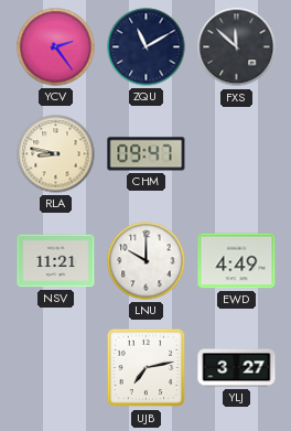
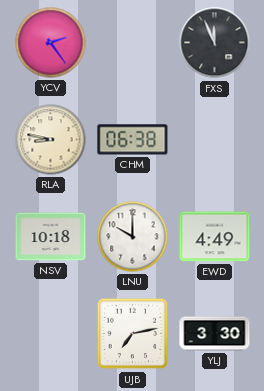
ZQU: 11:10 -> none (147, 47)
FXS: 11:52 -> 11:56 (215, 43)
CHM: 09:47 -> 06:38 (133, 140)
NSV: 11:21 -> 10:18 (51, 237)
YLJ: 3:27 -> 3:30 (215, 334)
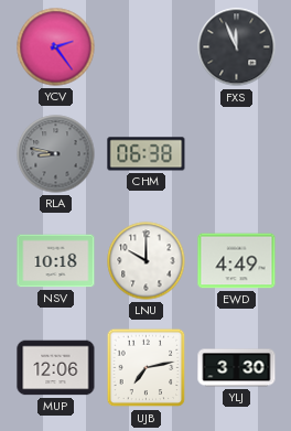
RLA dial: cream -> grey (56, 154)
MUP: none -> 12:06 (56, 368)
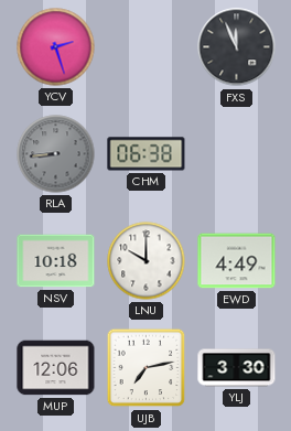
YCV: 2:24 -> 2:27 (56, 47)
RLA: 8:47 -> 8:44 (56, 154)
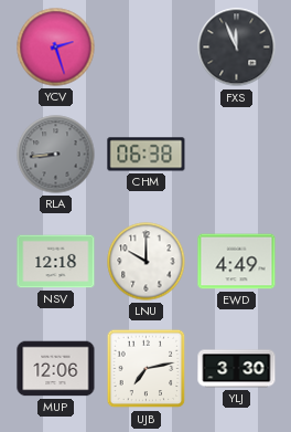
NSV: 10:18 -> 12:18 (56, 262)
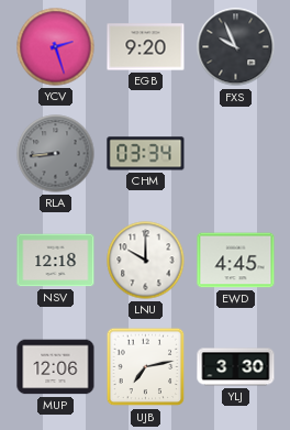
EGB: none -> 9:20 (146, 47)
FXS: 11:56 -> 9:56 (236, 47)
CHM: 06:38 -> 03:34 (146, 154)
EWD: 4:49 -> 4:45 (236, 261)
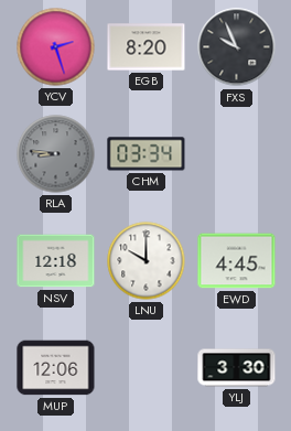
EGB: 9:20 -> 8:20 (147, 47)
RLA: 8:44 -> 8:46 (56, 154)
UJB: 7:13 -> none (146, 367)
